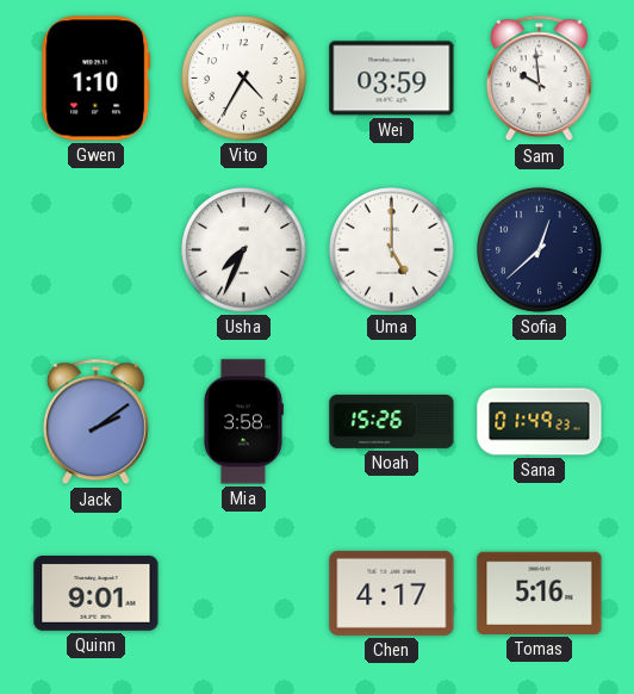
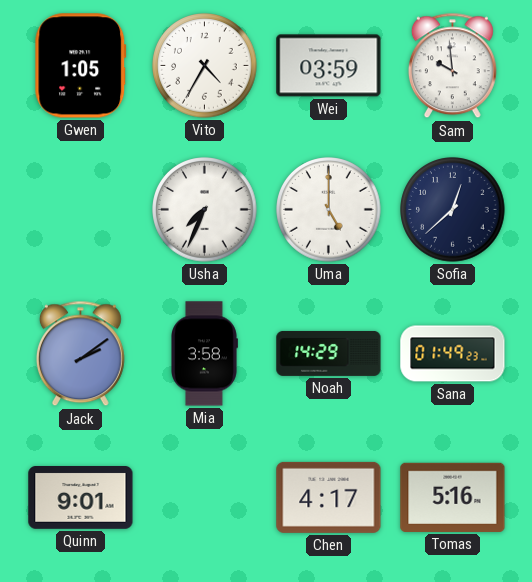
Gwen: 1:10 -> 1:05 (81, 66)
Noah: 15:26 -> 14:29 (329, 353)
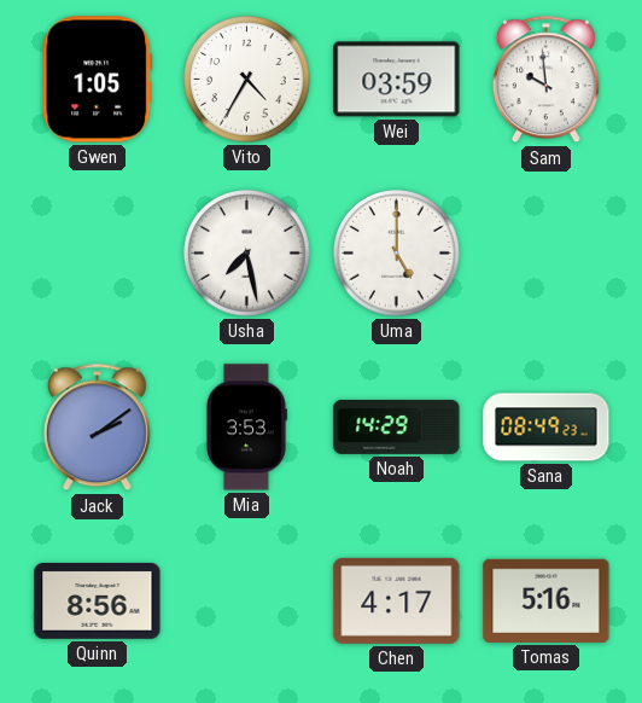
Usha: 7:34 -> 7:28 (247, 254)
Sofia: 12:38 -> none (453, 210)
Mia: 3:58 -> 3:53 (247, 428)
Sana: 01:49 -> 08:49 (547, 428)
Quinn: 9:01 -> 8:56 (98, 602)
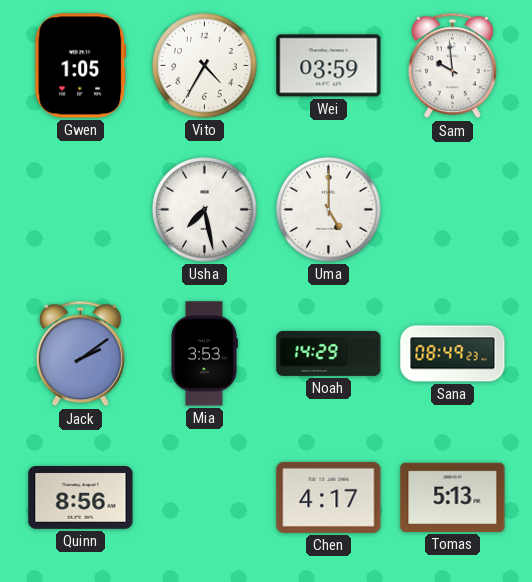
Tomas: 5:16 -> 5:13 (453, 497)
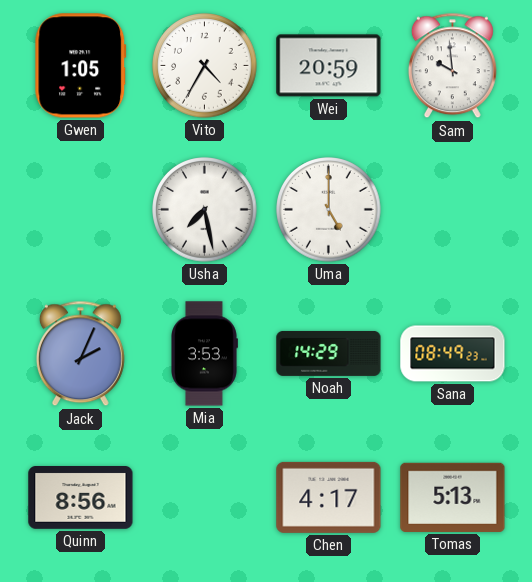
Wei: 03:59 -> 20:59 (329, 66)
Jack: 2:09 -> 2:04 (80, 354)
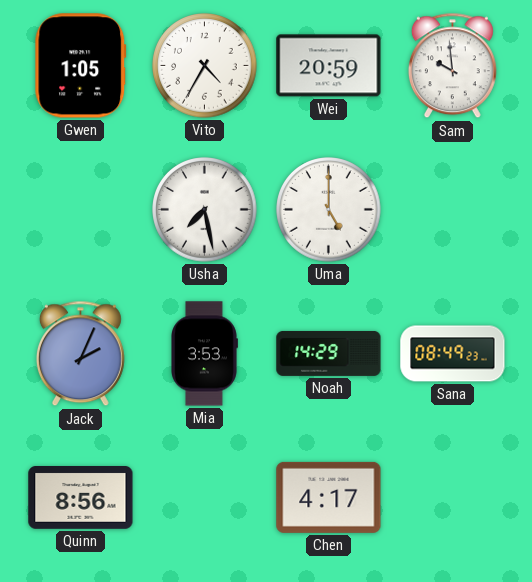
Tomas: 5:13 -> none (453, 497)
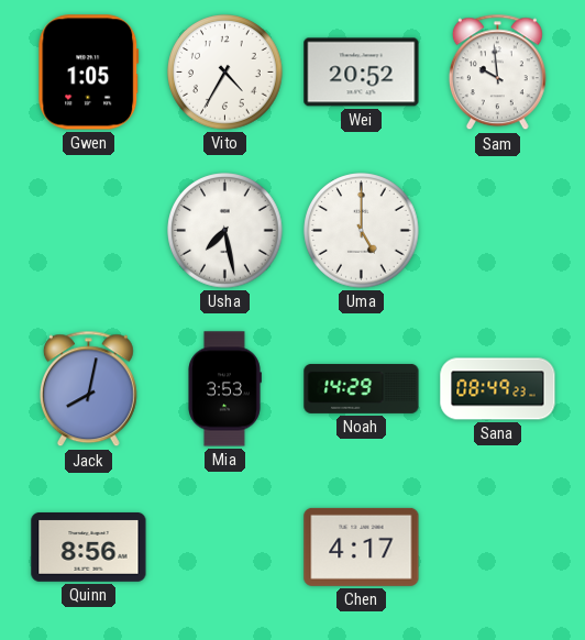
Wei: 20:59 -> 20:52 (362, 73)
Jack: 2:04 -> 8:02 (88, 389)
